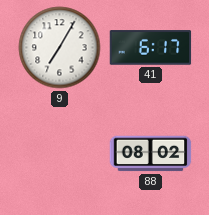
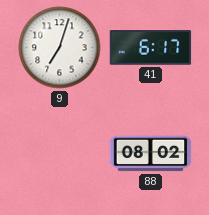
9: 7:05 -> 7:03 (60, 48)
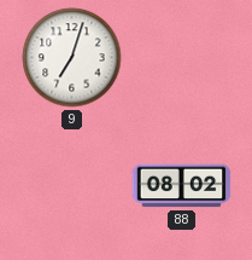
41: 6:17 -> none (151, 48)
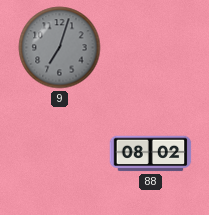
9 dial: white -> grey (60, 48)
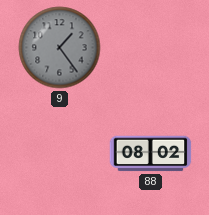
9: 7:03 -> 1:24 (60, 48)
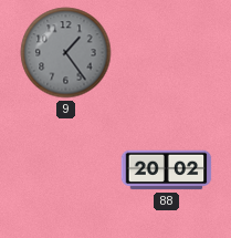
88: 08:02 -> 20:02 (167, 170)
